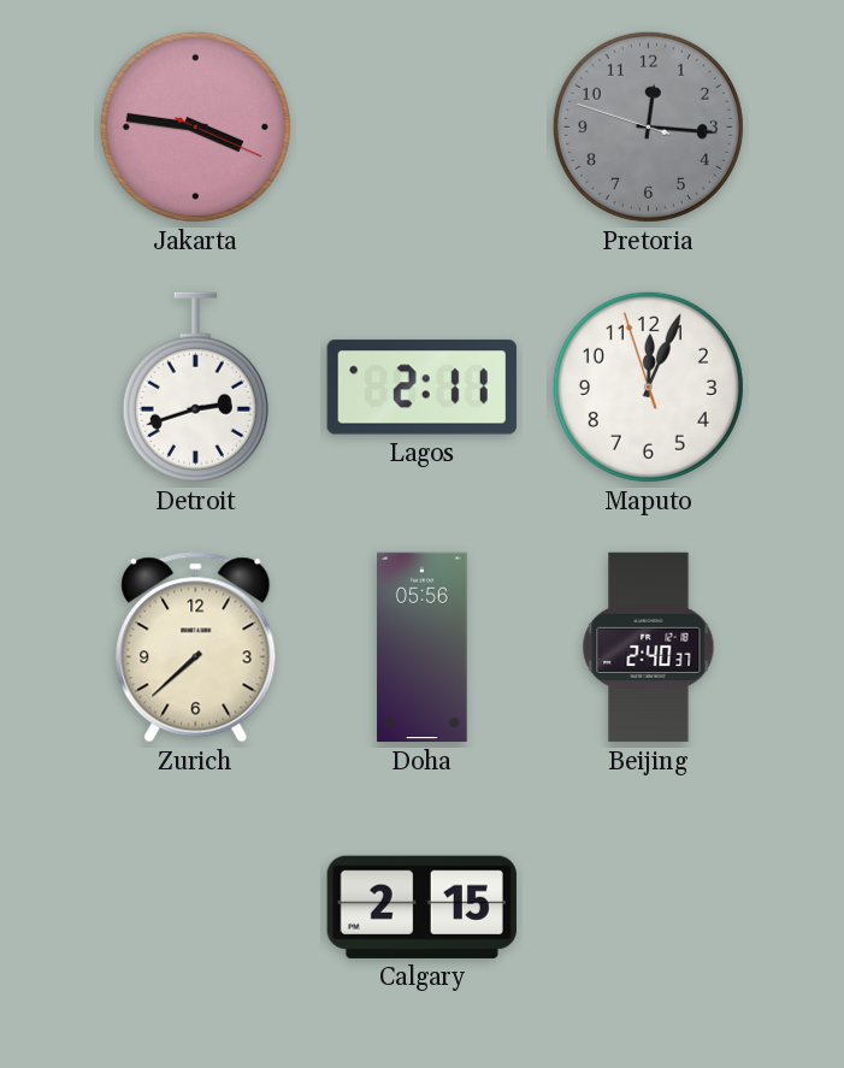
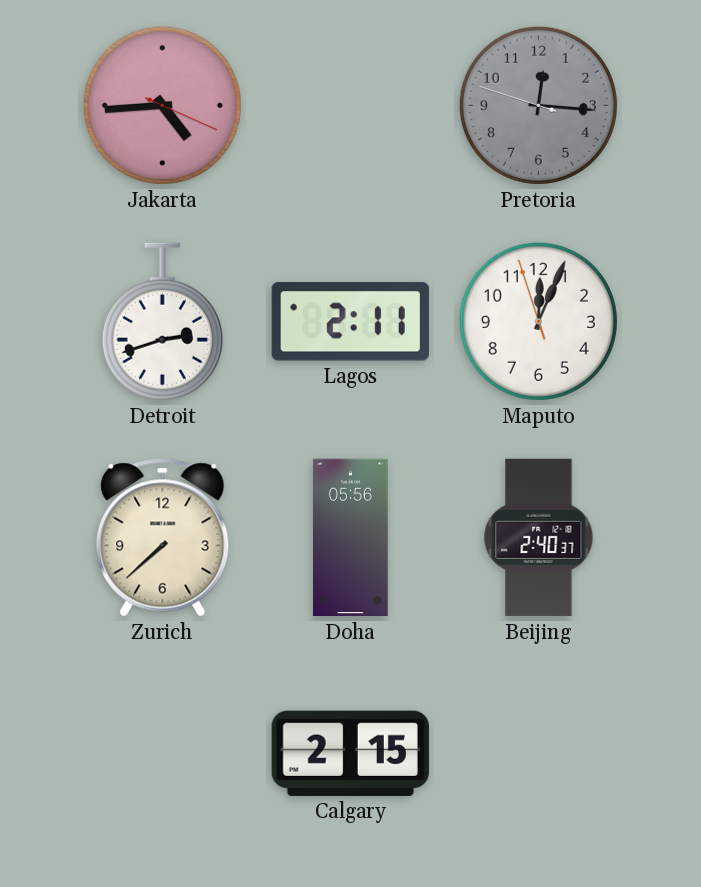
Jakarta: 3:46 -> 4:44 (162, 105)
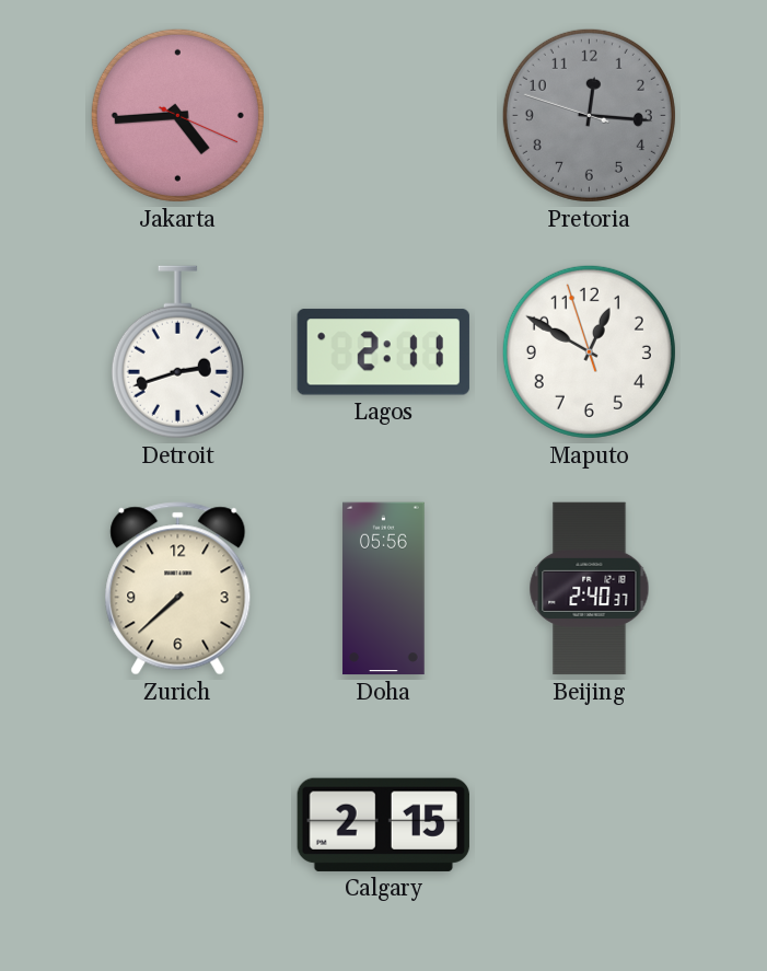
Maputo: 12:03 -> 12:49 (589, 351)
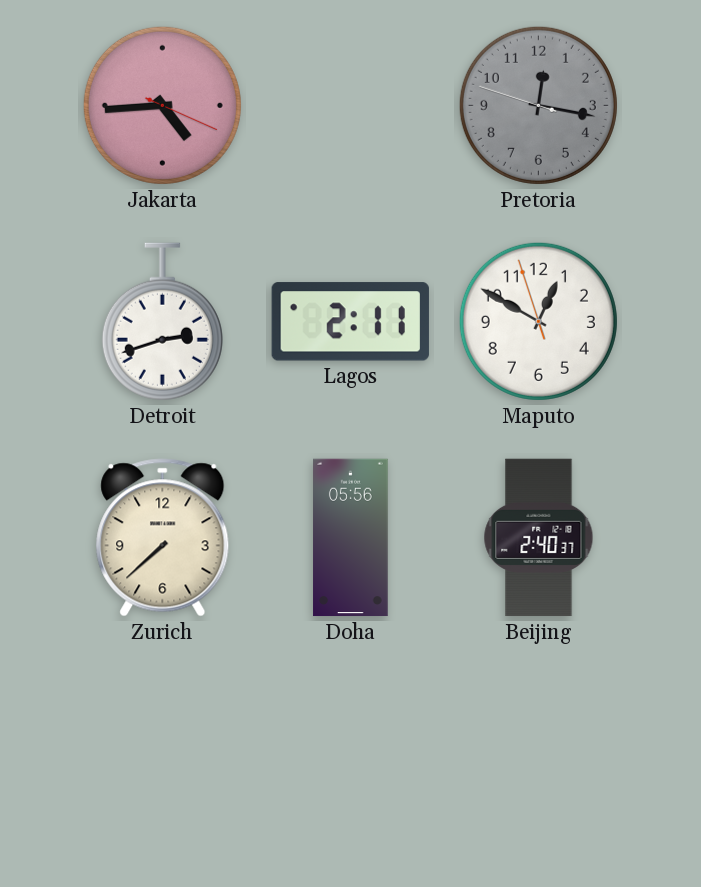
Pretoria: 12:15 -> 12:16 (538, 105)
Calgary: 2:15 -> none (383, 824)
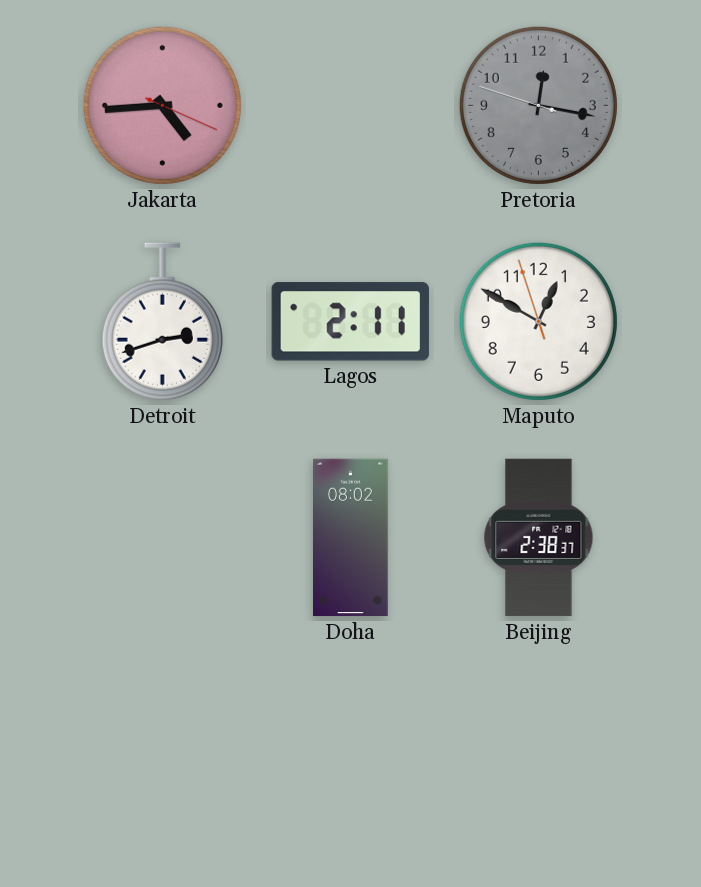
Zurich: 7:38 -> none (163, 538)
Doha: 05:56 -> 08:02 (351, 538)
Beijing: 2:40 -> 2:38 (539, 538)
